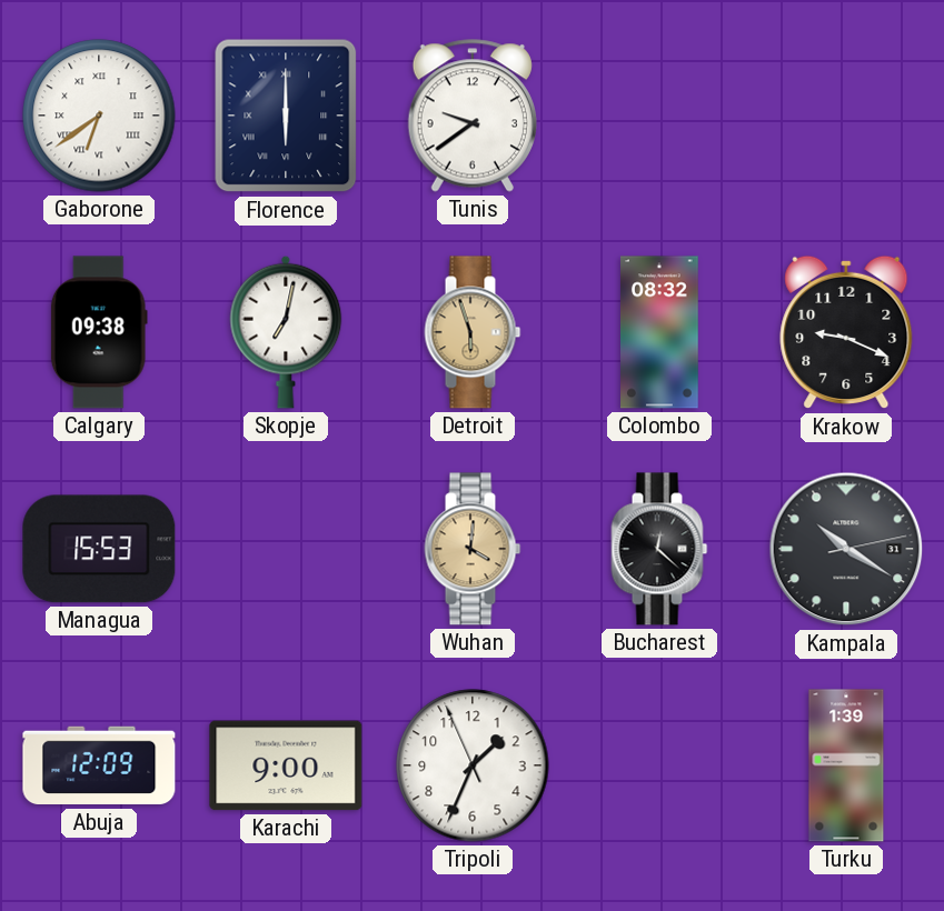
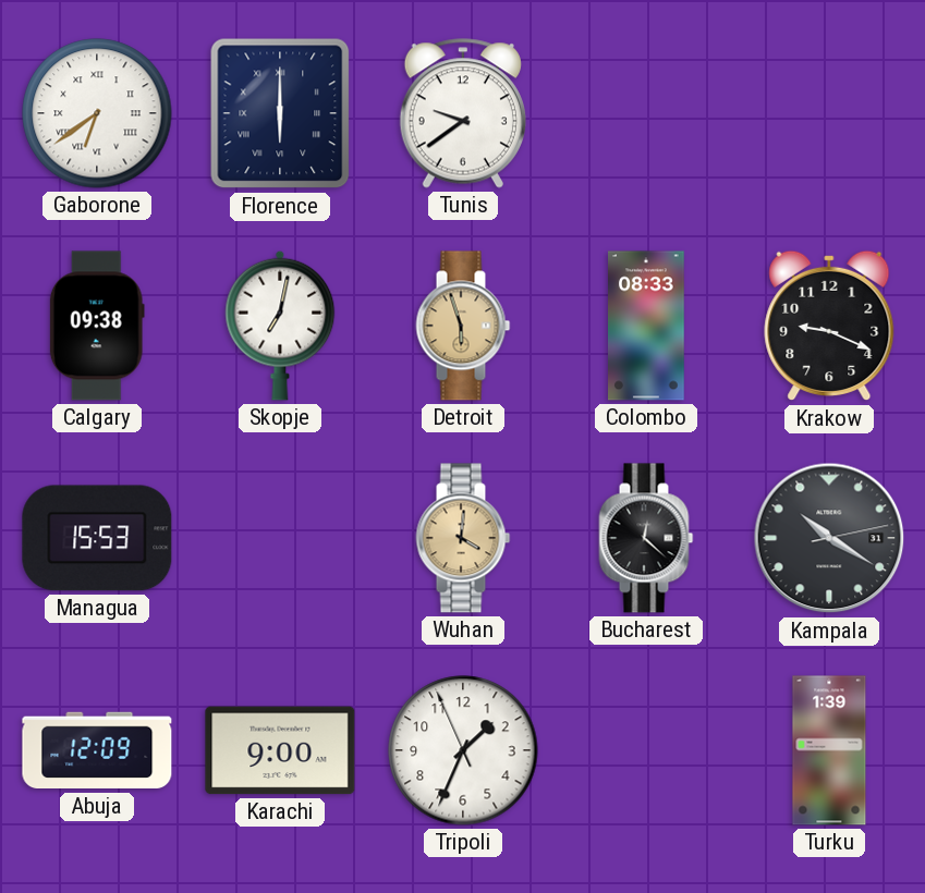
Colombo: 08:32 -> 08:33 (647, 326)
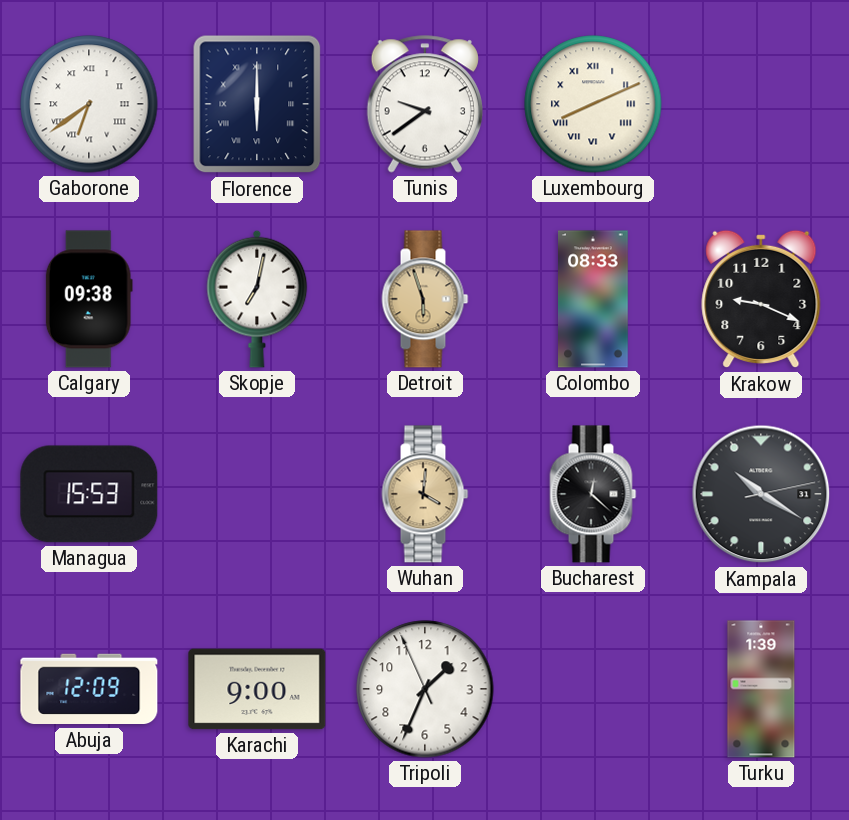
Luxembourg: none -> 8:11 (593, 104)
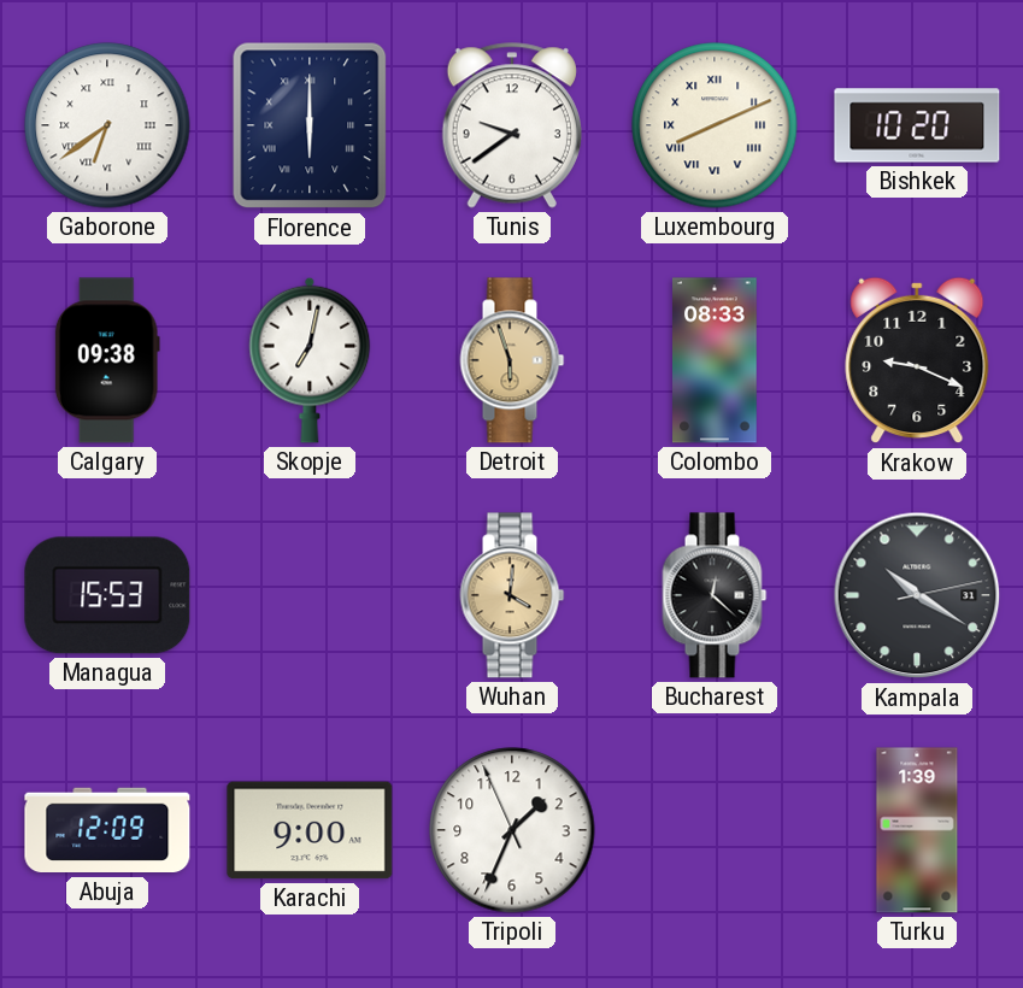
Bishkek: none -> 10:20 (917, 125)
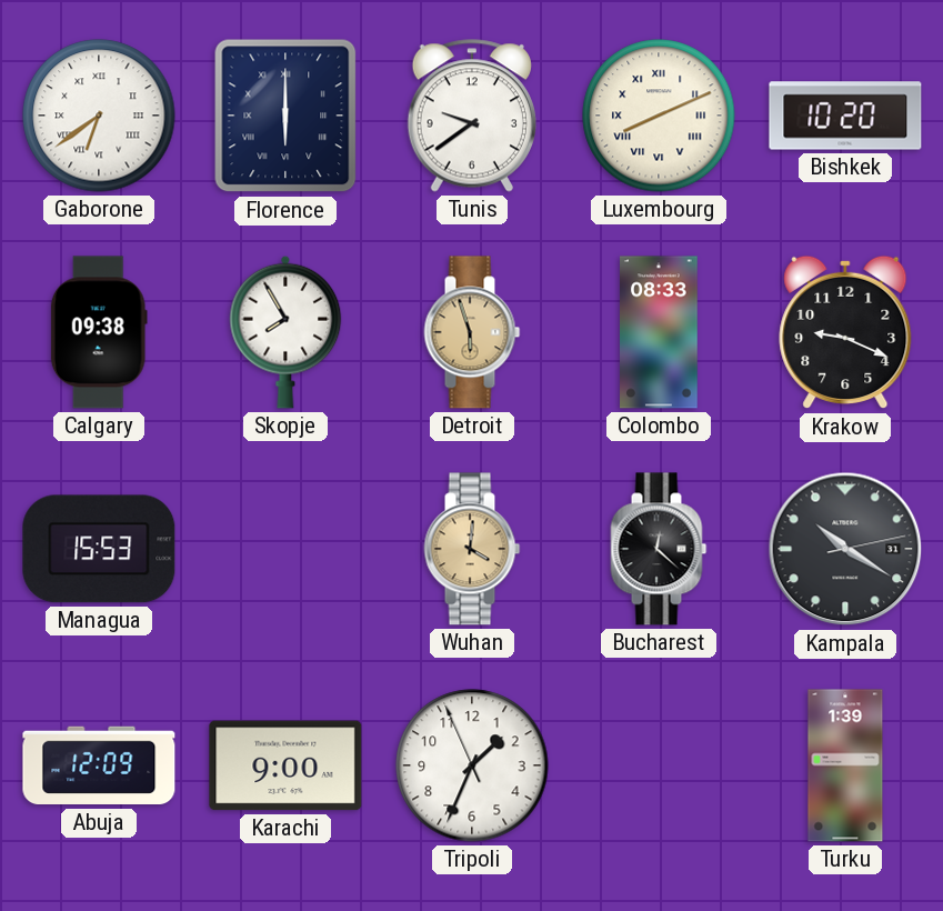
Skopje: 7:02 -> 7:55 (285, 332)
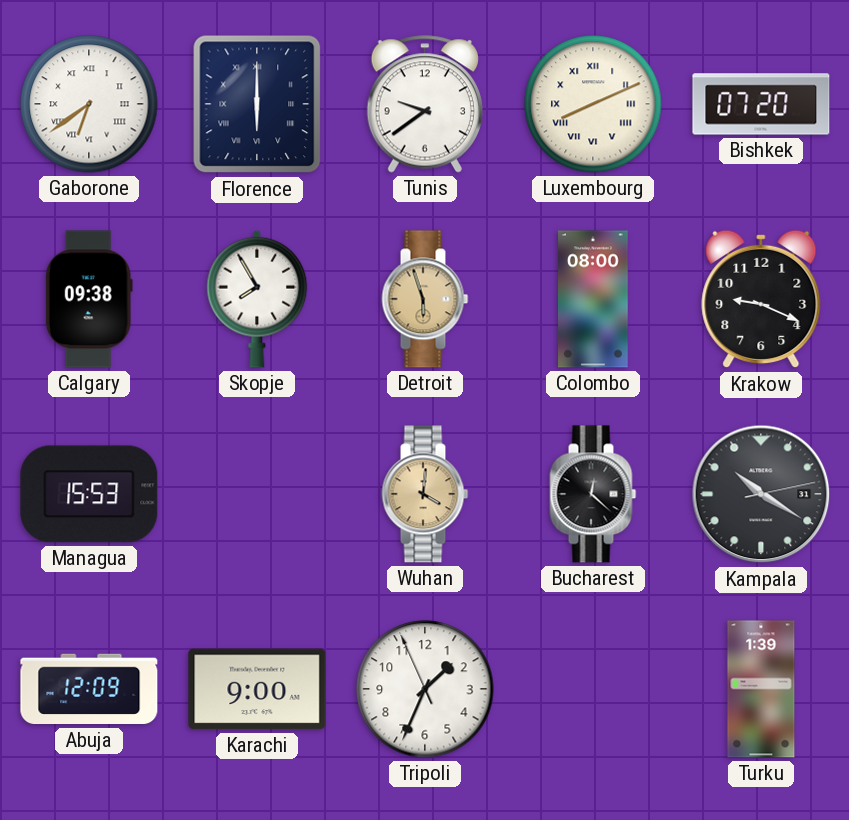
Bishkek: 10:20 -> 07:20 (761, 104)
Colombo: 08:33 -> 08:00 (594, 299)
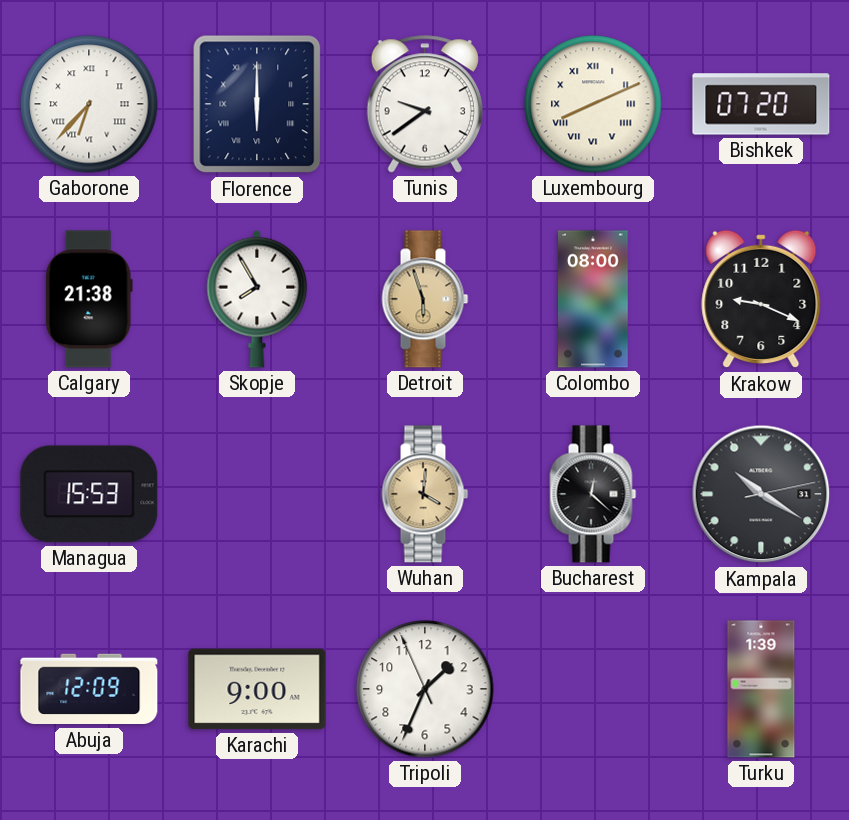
Gaborone: 6:39 -> 6:37 (89, 104)
Calgary: 09:38 -> 21:38 (89, 299)
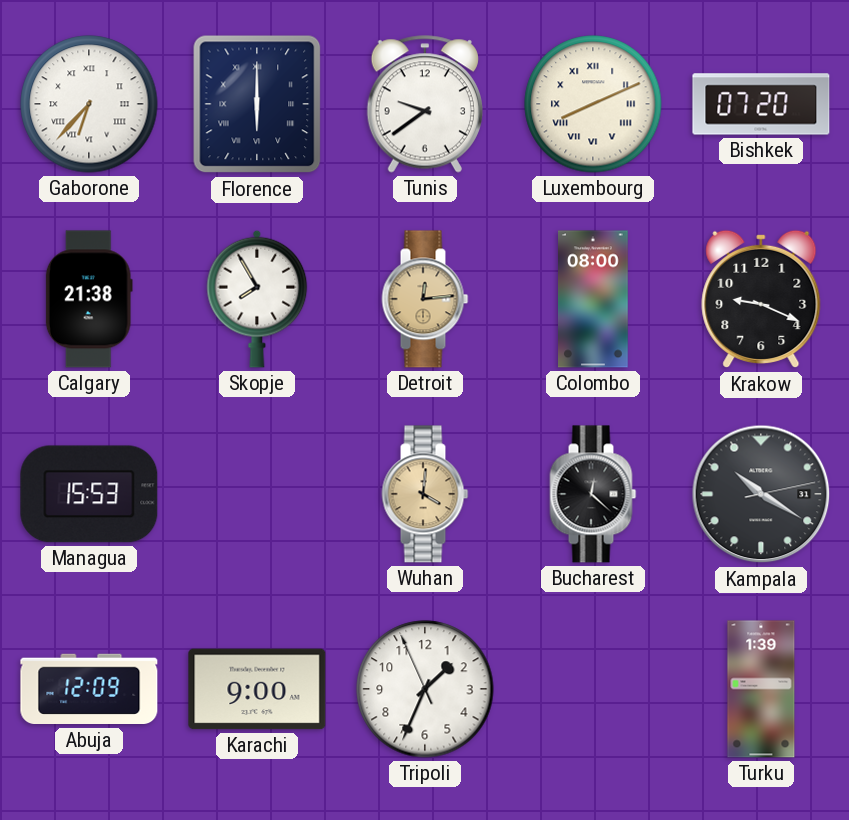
Detroit: 5:57 -> 12:14 (425, 299)
